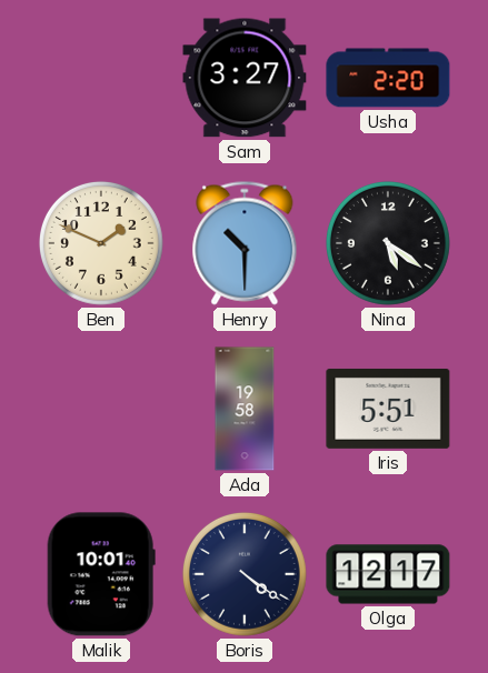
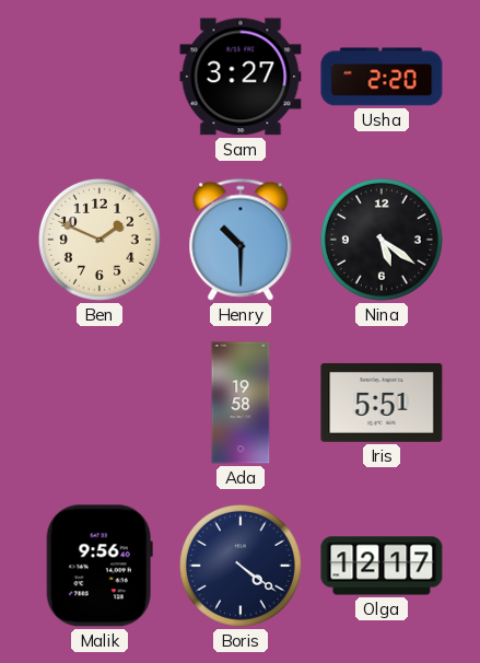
Malik: 10:01 -> 9:56 (99, 566)
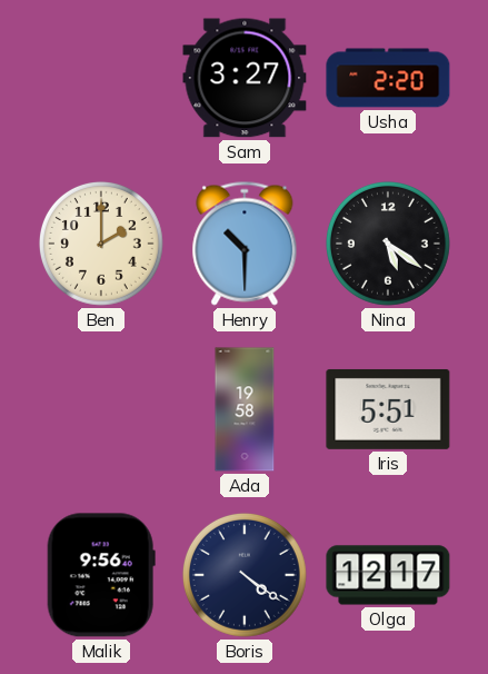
Ben: 1:49 -> 2:00 (101, 244)
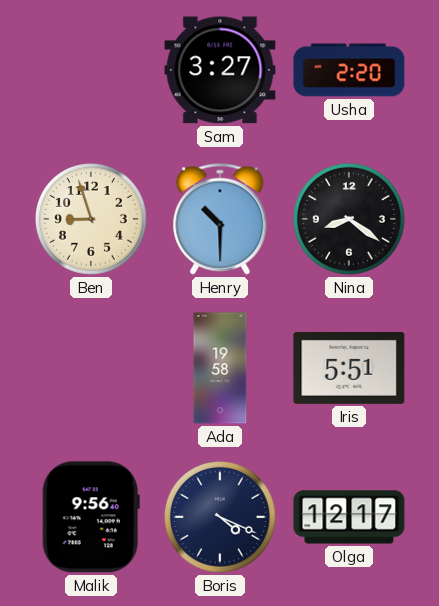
Ben: 2:00 -> 8:57 (91, 219)
Nina: 5:21 -> 8:21 (349, 219)
Boris: 4:21 -> 4:19 (220, 517)
